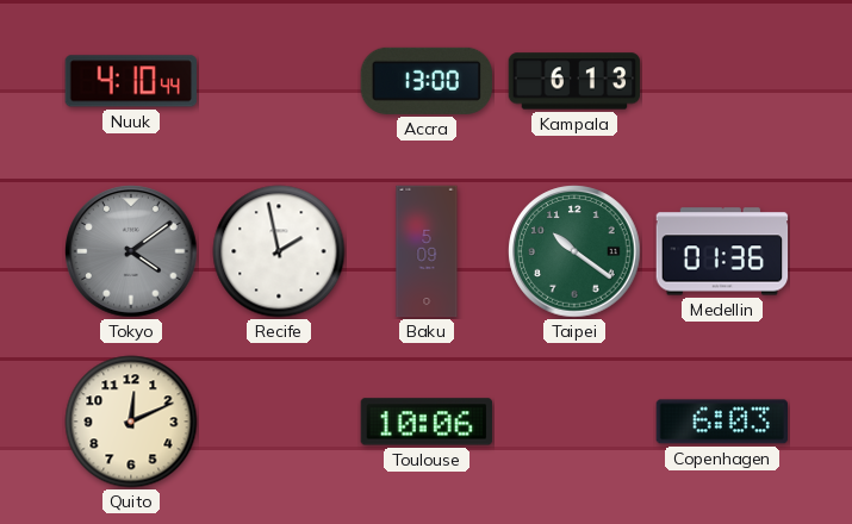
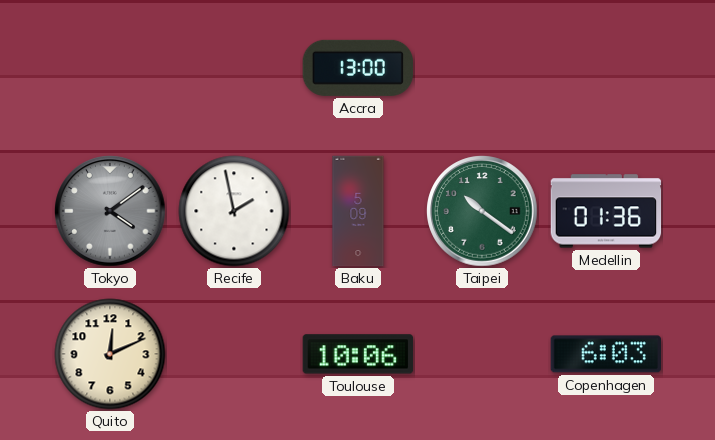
Nuuk: 4:10 -> none (130, 81)
Kampala: 6:13 -> none (574, 81)
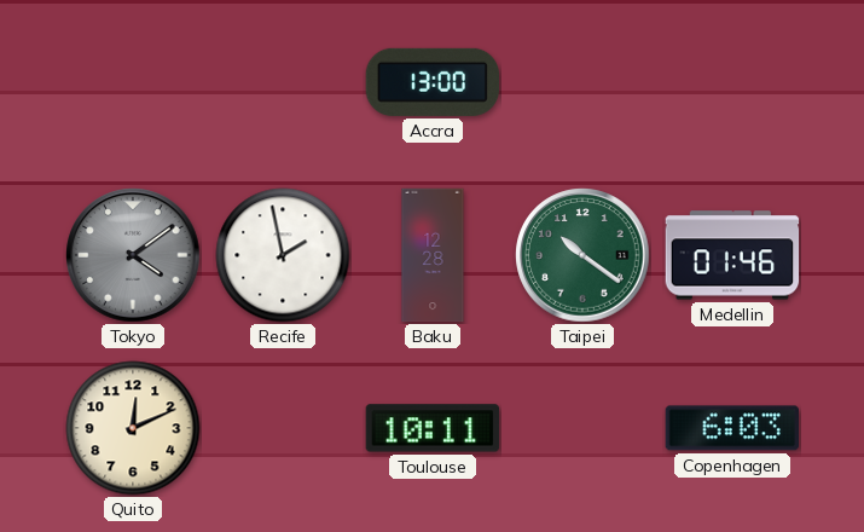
Baku: 5:09 -> 12:28 (433, 255)
Medellin: 01:36 -> 01:46 (732, 255)
Toulouse: 10:06 -> 10:11 (433, 428)
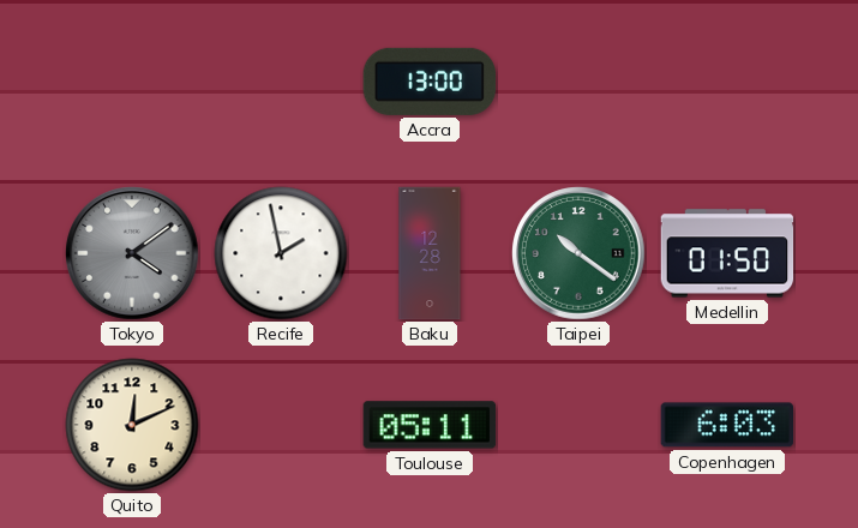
Medellin: 01:46 -> 01:50 (727, 253)
Toulouse: 10:11 -> 05:11 (430, 425)
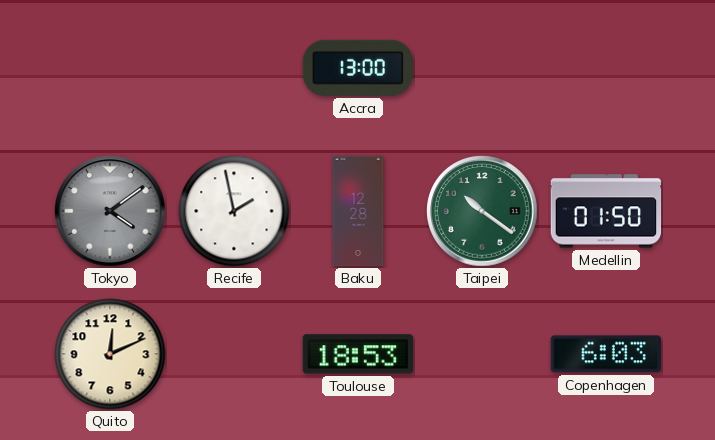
Toulouse: 05:11 -> 18:53 (358, 354)
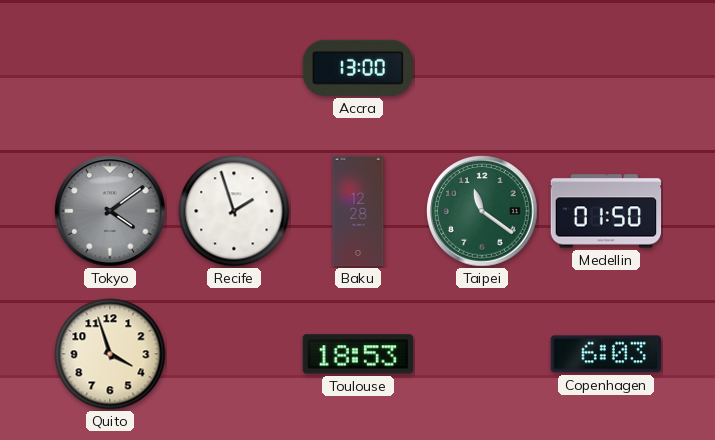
Recife: 1:58 -> 1:57 (234, 211)
Taipei: 10:21 -> 11:21 (482, 211)
Quito: 12:11 -> 3:57 (110, 354)
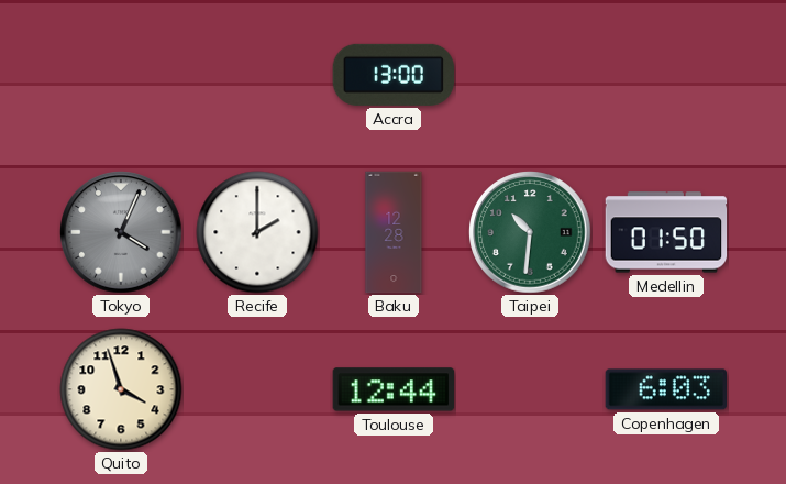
Tokyo: 4:09 -> 4:04 (121, 232)
Recife: 1:57 -> 2:00 (257, 232)
Taipei: 11:21 -> 10:31 (530, 232)
Toulouse: 18:53 -> 12:44 (394, 389)
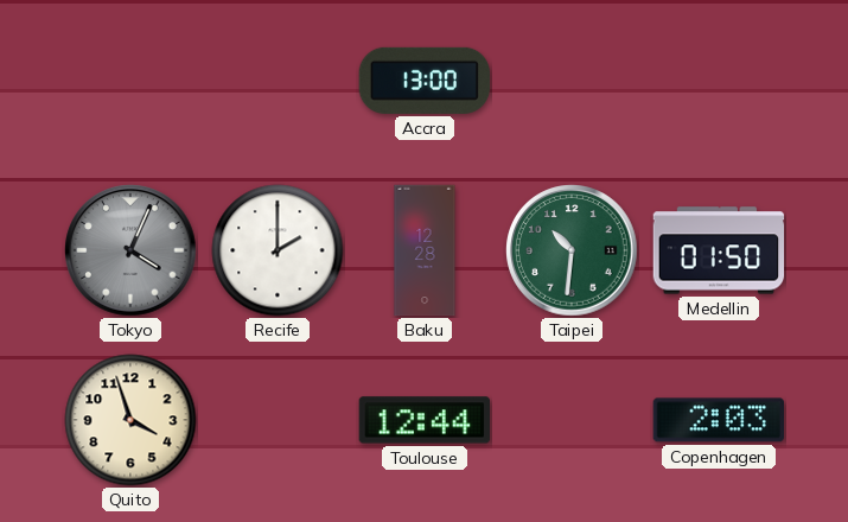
Copenhagen: 6:03 -> 2:03 (718, 420)
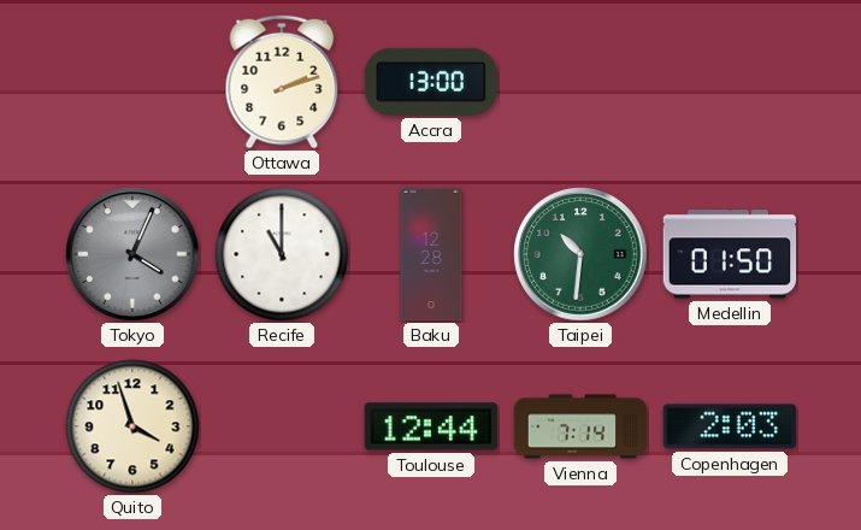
Ottawa: none -> 2:12 (282, 82)
Recife: 2:00 -> 11:00 (282, 254)
Vienna: none -> 7:14 (580, 426)
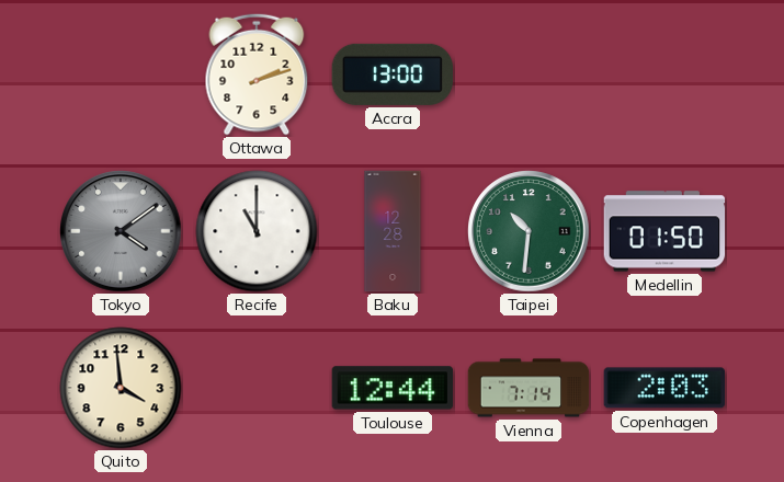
Tokyo: 4:04 -> 4:09 (121, 231)
Quito: 3:57 -> 3:59 (121, 388)
